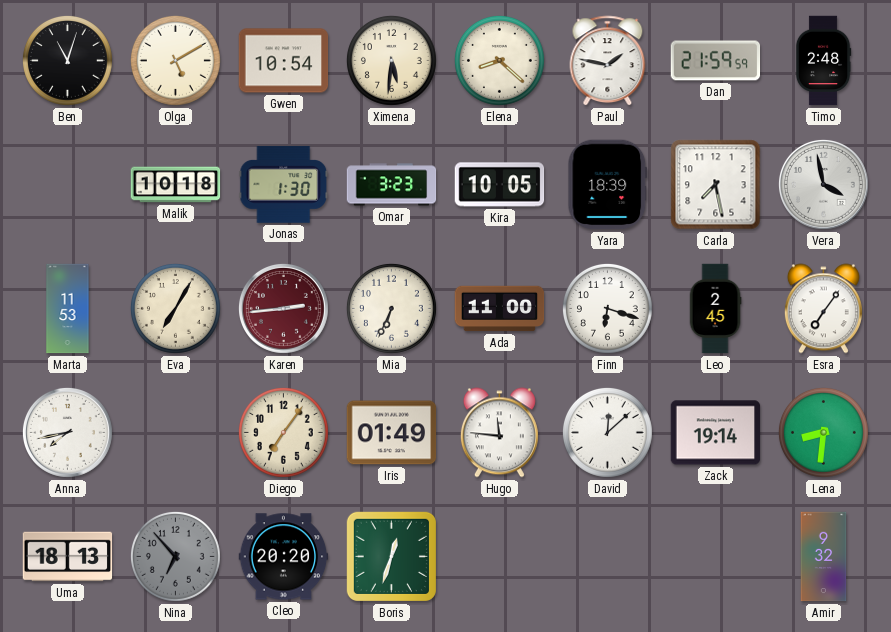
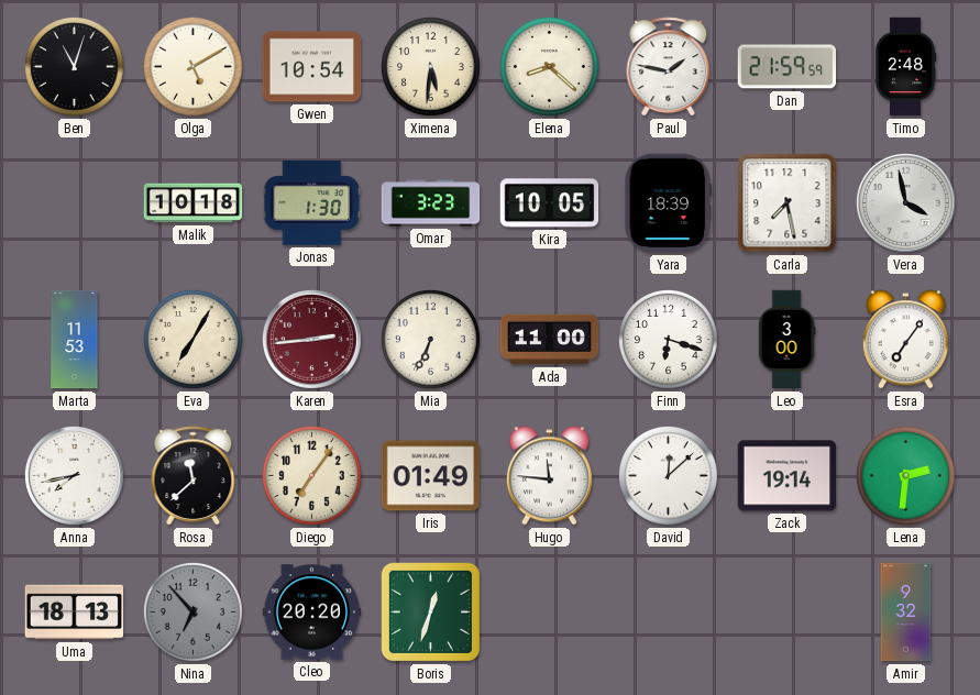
Leo: 2:45 -> 3:00 (786, 340)
Rosa: none -> 11:38 (194, 476)
Lena: 8:31 -> 2:31 (905, 475)
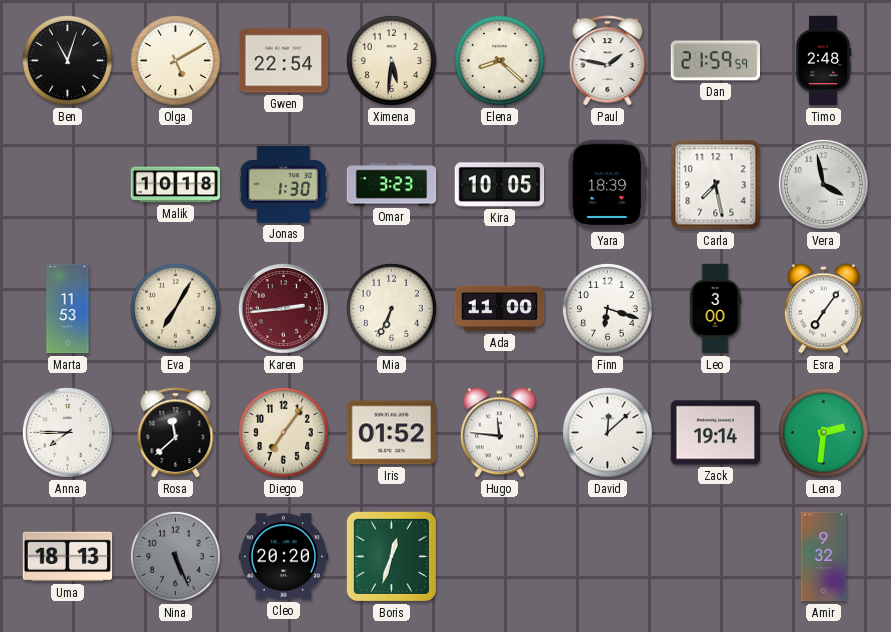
Gwen: 10:54 -> 22:54 (284, 61)
Anna: 7:43 -> 7:45 (67, 432)
Iris: 01:49 -> 01:52 (392, 433)
Nina: 6:53 -> 5:26 (175, 556)
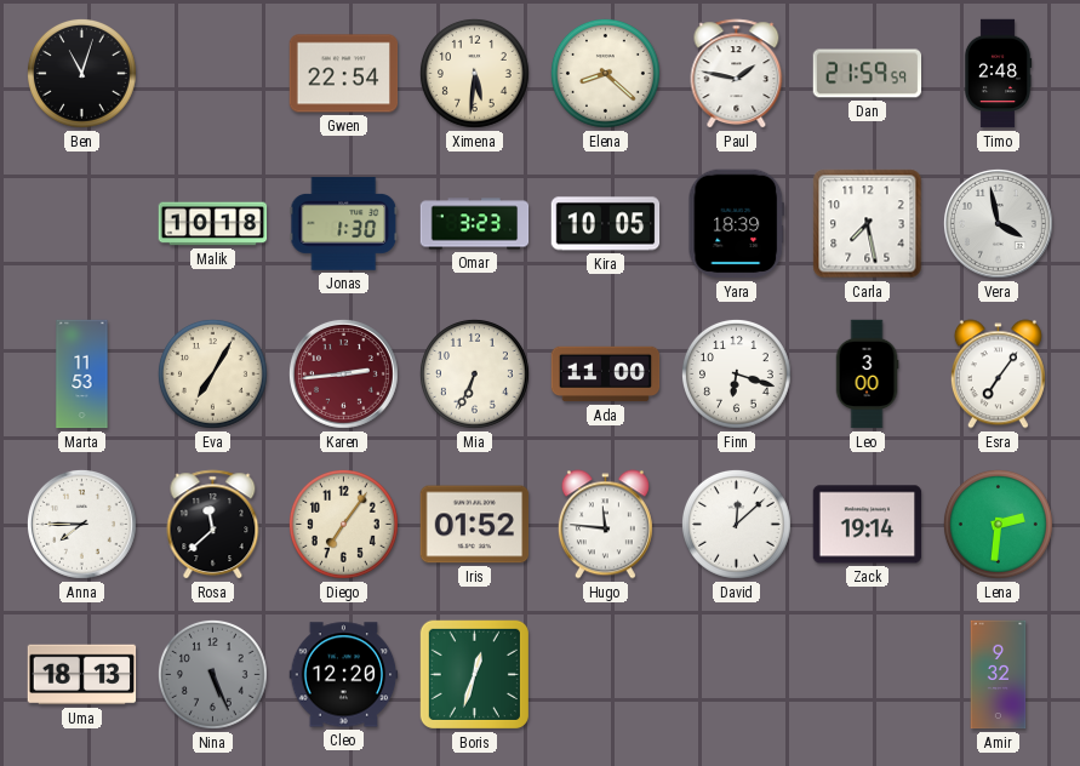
Olga: 5:10 -> none (175, 60)
Cleo: 20:20 -> 12:20 (344, 675)
